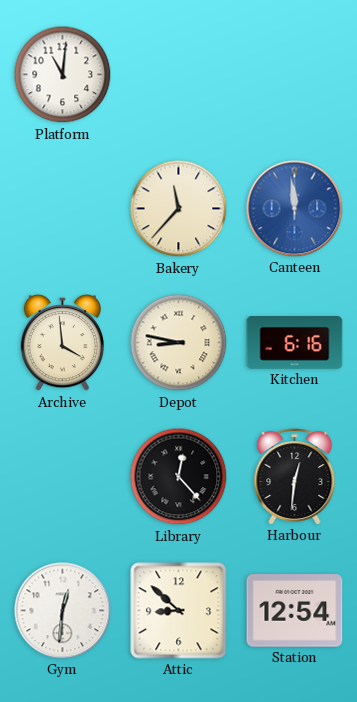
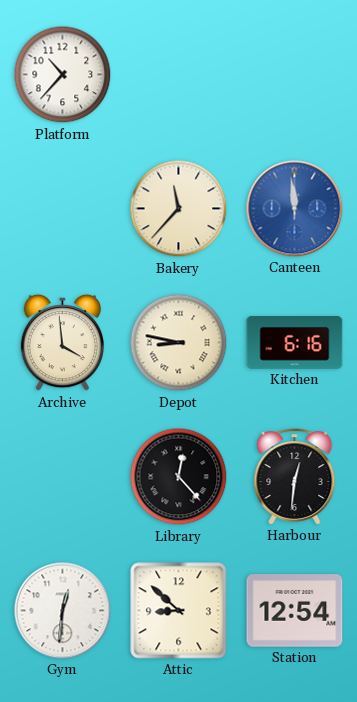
Platform: 11:01 -> 10:37 (63, 75)
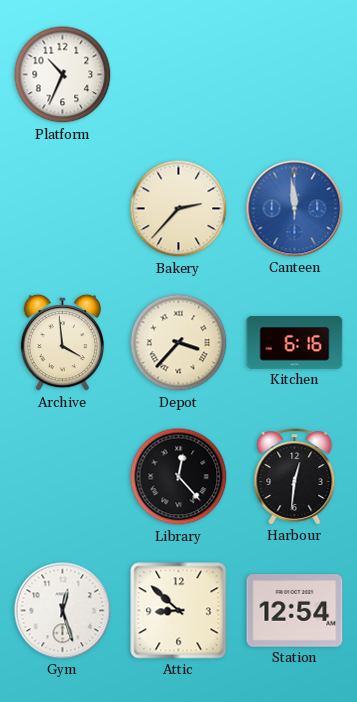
Platform: 10:37 -> 10:34 (63, 75)
Bakery: 11:37 -> 2:37 (179, 209)
Depot: 8:47 -> 3:37 (179, 343)
Gym: 12:31 -> 12:27 (63, 611)
